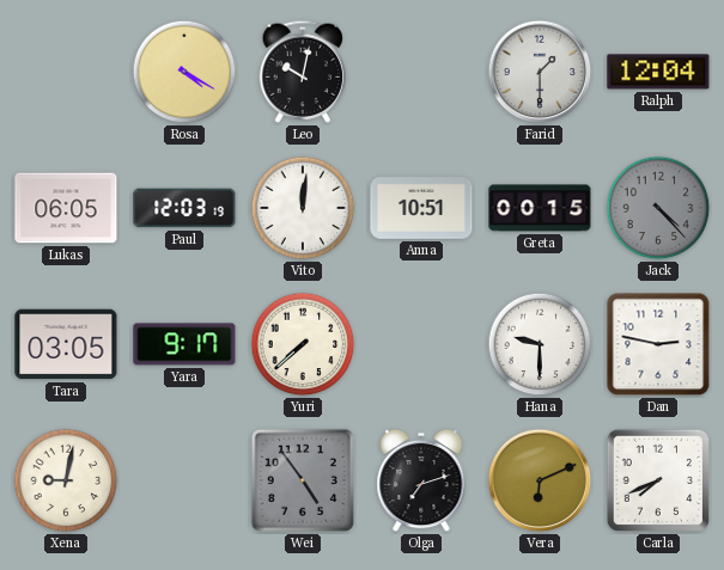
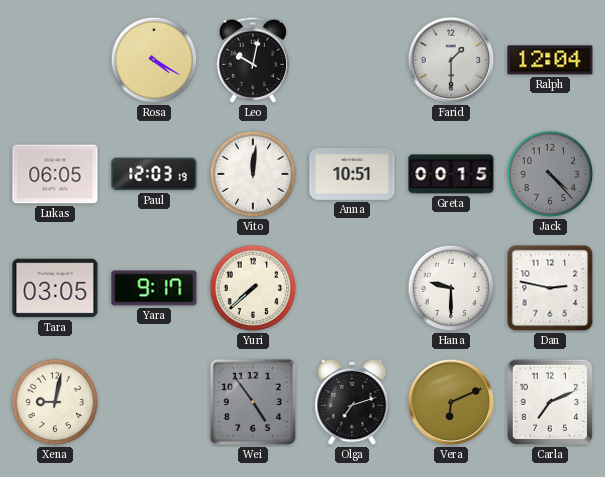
Carla: 7:41 -> 7:11 (550, 402)
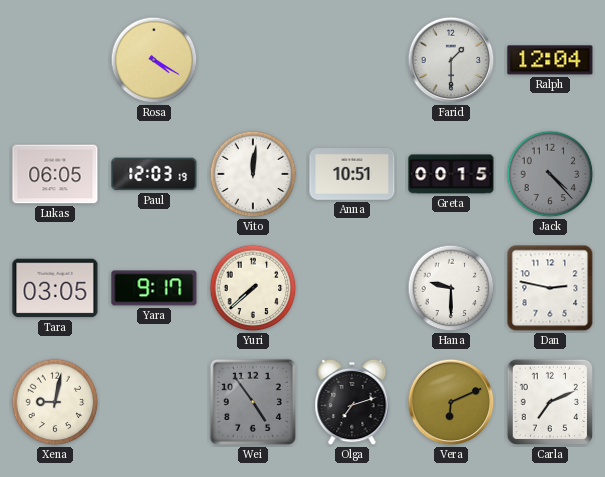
Leo: 10:02 -> none (253, 60)
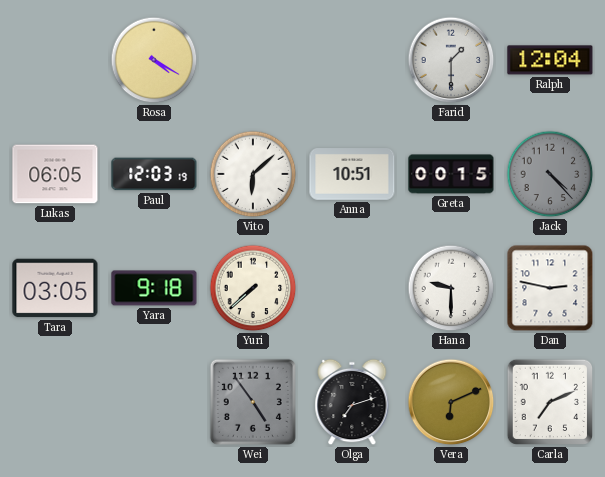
Vito: 12:01 -> 6:08 (253, 174)
Yara: 9:17 -> 9:18 (154, 288)
Xena: 9:02 -> none (55, 402)
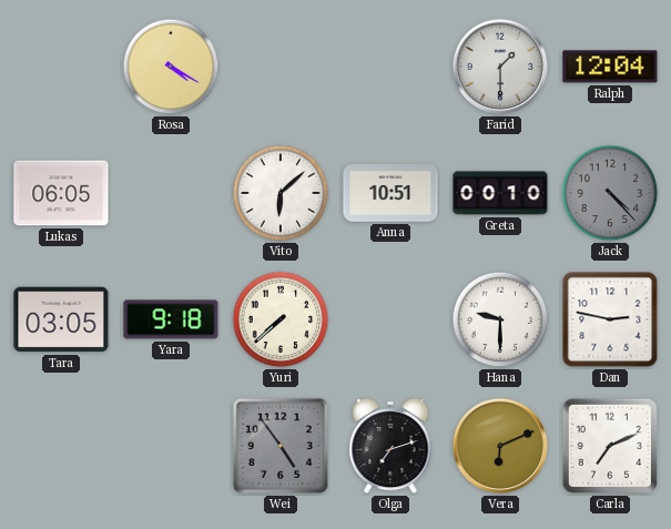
Paul: 12:03 -> none (154, 174)
Greta: 00:15 -> 00:10 (500, 193)
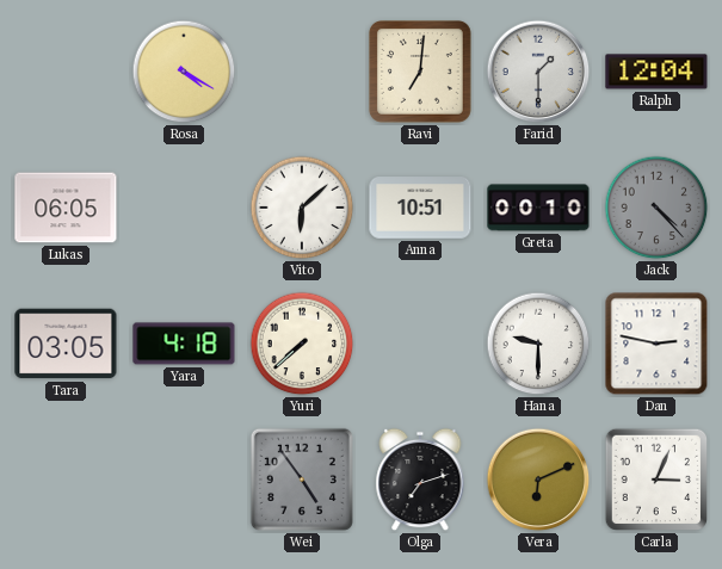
Ravi: none -> 7:01 (421, 73)
Yara: 9:18 -> 4:18 (184, 344)
Carla: 7:11 -> 3:04 (656, 480)
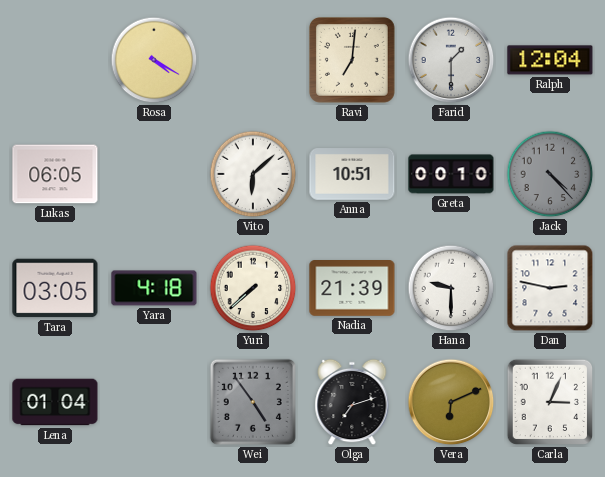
Nadia: none -> 21:39 (352, 289)
Lena: none -> 01:04 (55, 402)
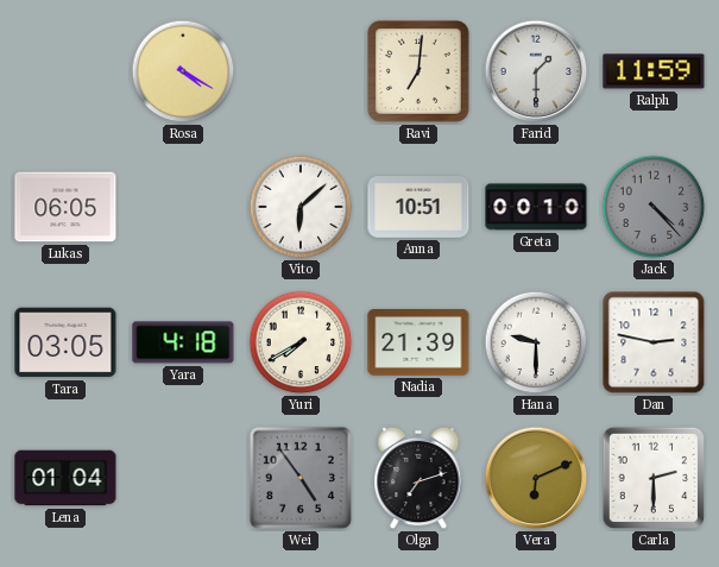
Ralph: 12:04 -> 11:59 (654, 71)
Yuri: 7:38 -> 7:40 (301, 342)
Carla: 3:04 -> 2:30 (654, 478)
